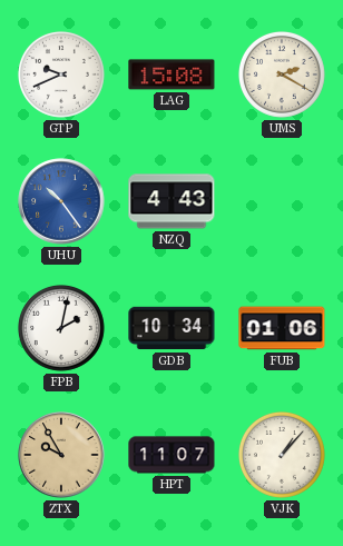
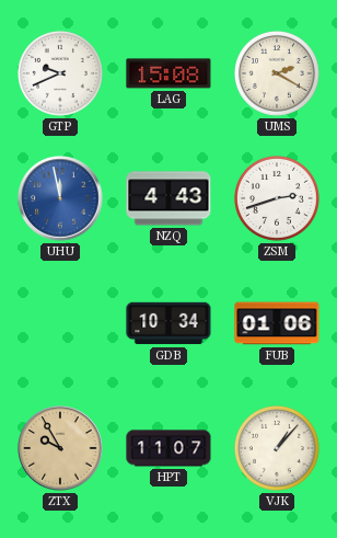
UHU: 10:24 -> 11:58 (60, 198)
ZSM: none -> 2:42 (277, 198)
FPB: 2:02 -> none (61, 328)
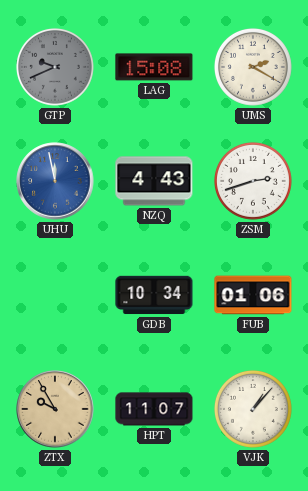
GTP dial: white -> grey (55, 67)
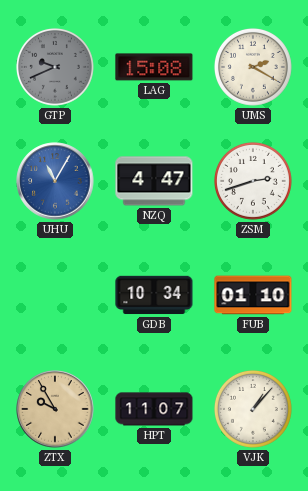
UHU: 11:58 -> 11:05 (55, 181)
NZQ: 4:43 -> 4:47 (154, 181)
FUB: 01:06 -> 01:10 (253, 295)
